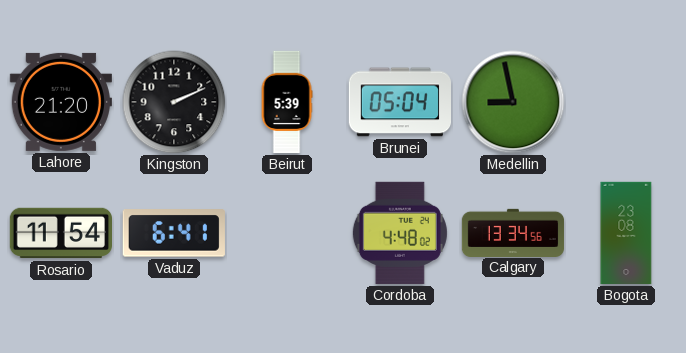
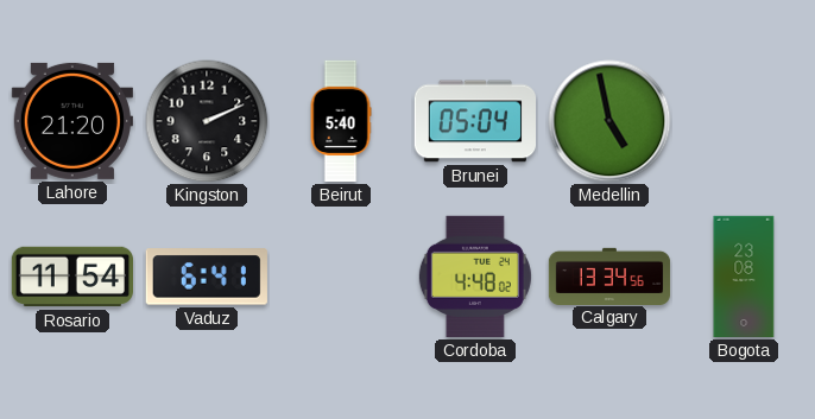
Beirut: 5:39 -> 5:40 (341, 121)
Medellin: 8:58 -> 4:58 (609, 121)
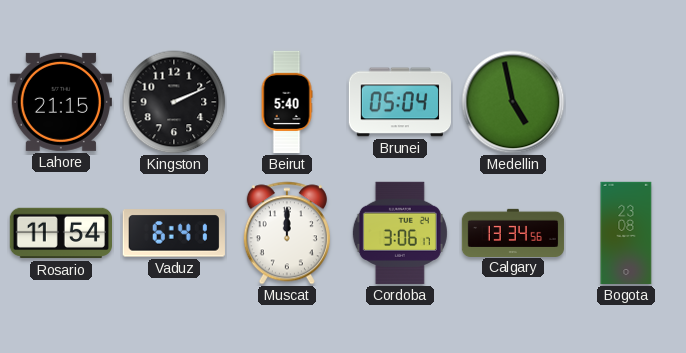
Lahore: 21:20 -> 21:15 (61, 102)
Muscat: none -> 12:00 (287, 233)
Cordoba: 4:48 -> 3:06 (400, 233)
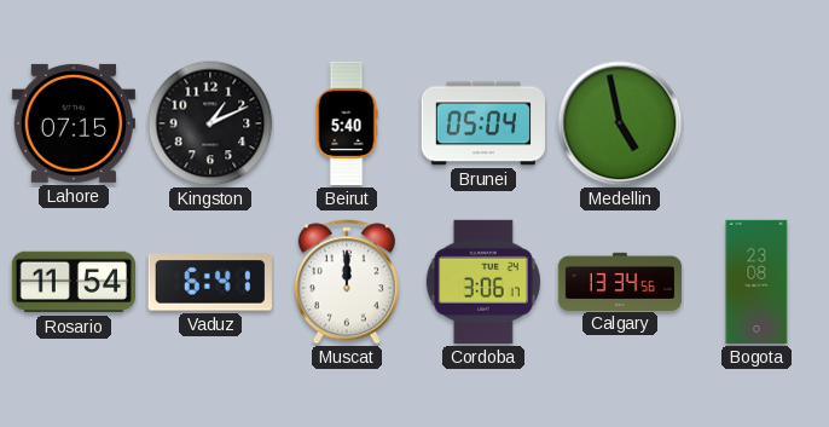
Lahore: 21:15 -> 07:15 (74, 123)
Kingston: 2:11 -> 1:11 (210, 123)
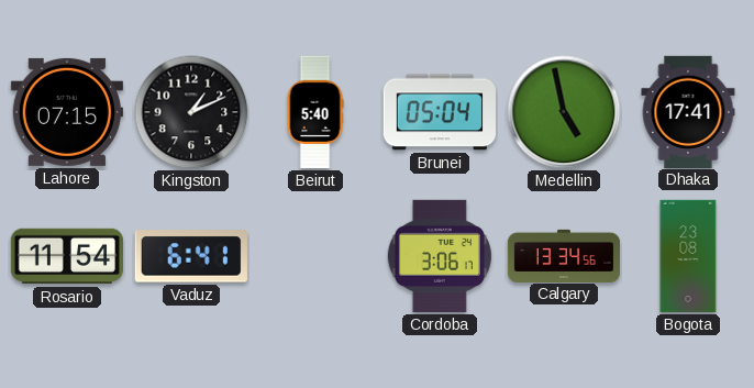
Dhaka: none -> 17:41 (688, 111)
Muscat: 12:00 -> none (347, 282)
